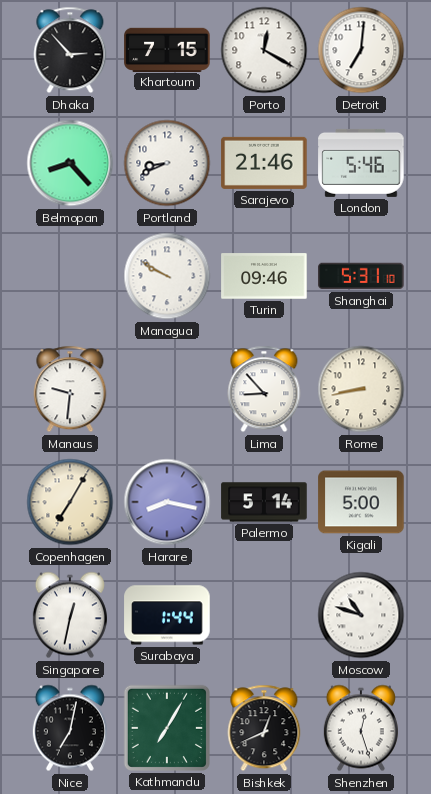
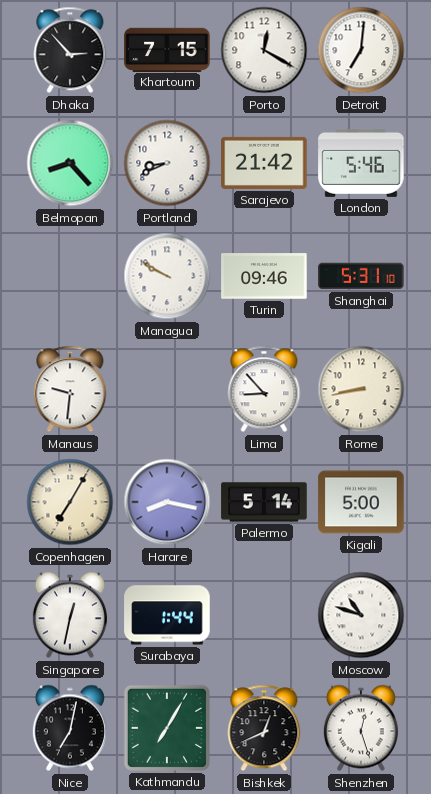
Sarajevo: 21:46 -> 21:42 (264, 163)
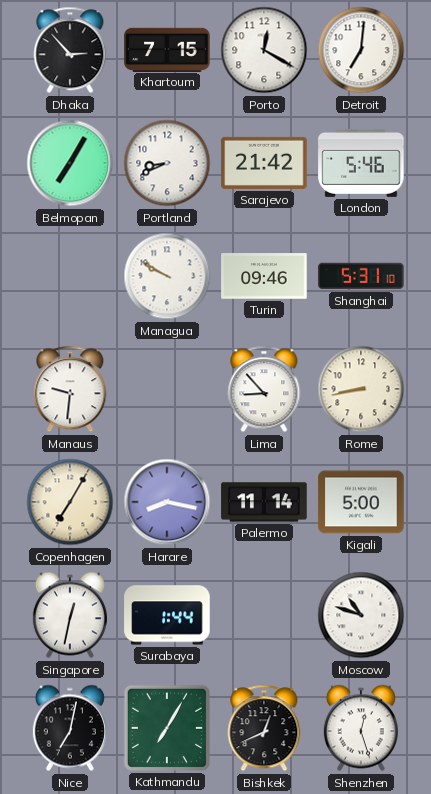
Belmopan: 8:23 -> 7:05 (70, 163)
Palermo: 5:14 -> 11:14 (264, 502)
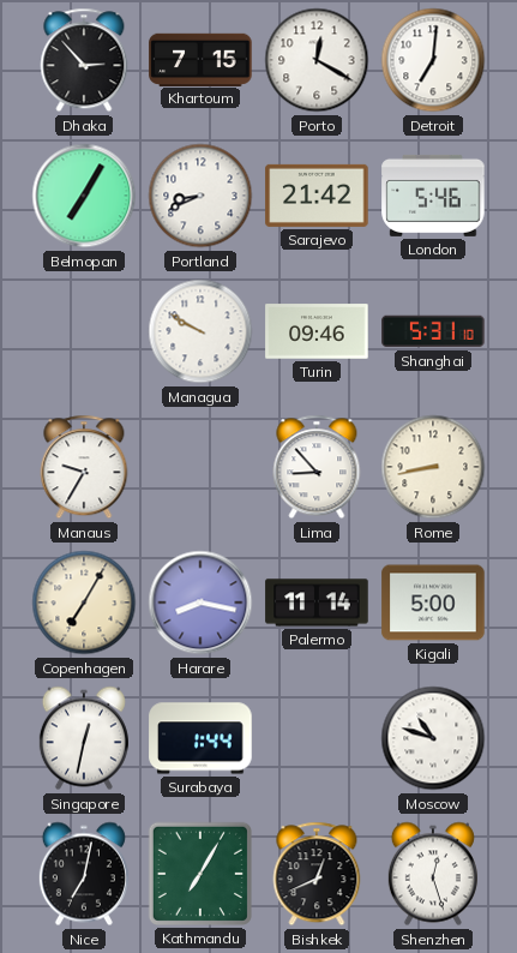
Manaus: 9:31 -> 9:35 (84, 467)
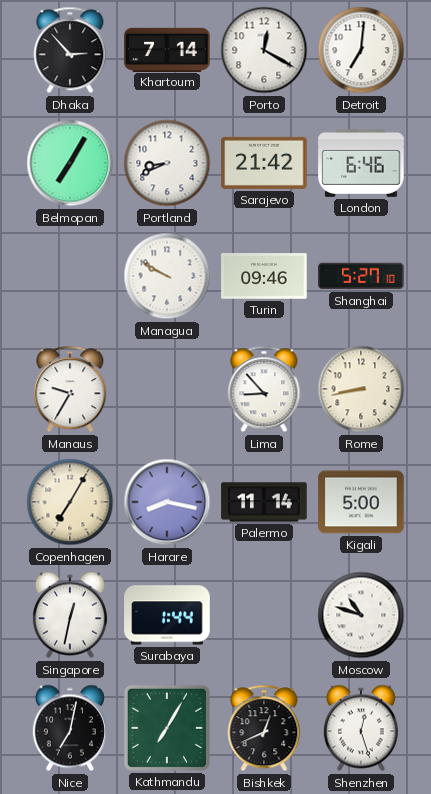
Khartoum: 7:15 -> 7:14 (167, 49)
London: 5:46 -> 6:46 (361, 163)
Shanghai: 5:31 -> 5:27 (361, 276)
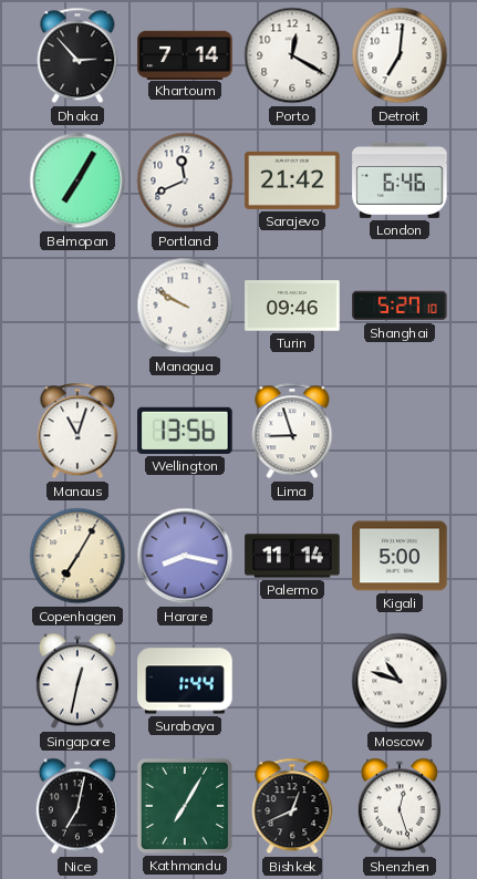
Portland: 8:41 -> 11:41 (185, 180)
Manaus: 9:35 -> 11:03 (77, 431)
Wellington: none -> 13:56 (185, 431)
Lima: 8:53 -> 8:57 (292, 431)
Rome: 8:43 -> none (361, 389)
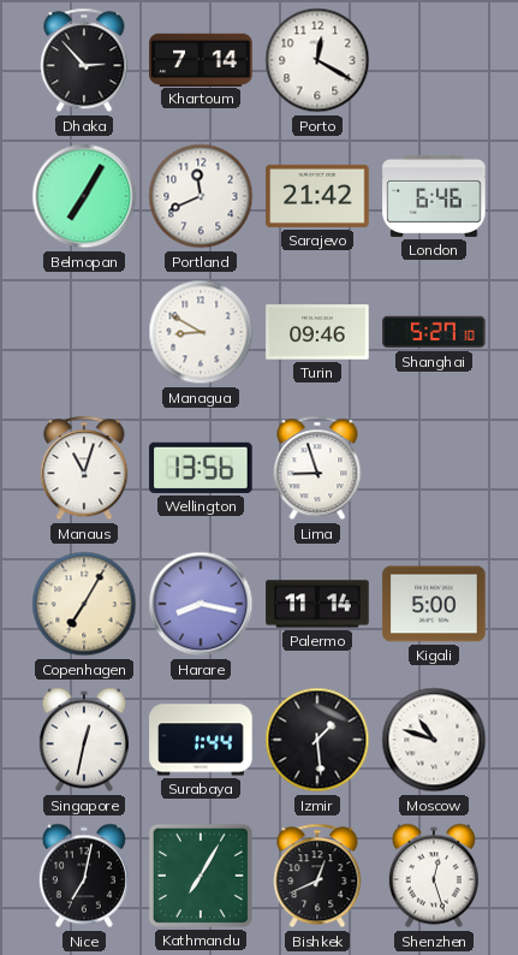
Detroit: 7:01 -> none (400, 55)
Managua: 9:50 -> 8:50 (201, 332)
Izmir: none -> 1:29 (317, 740)
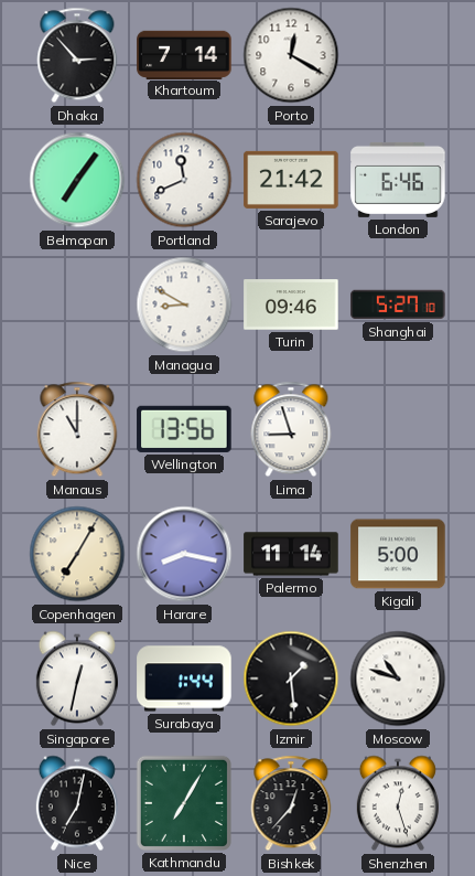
Belmopan: 7:05 -> 7:06 (77, 180)
Manaus: 11:03 -> 11:00 (77, 429)
Bishkek: 12:41 -> 12:37 (291, 803)
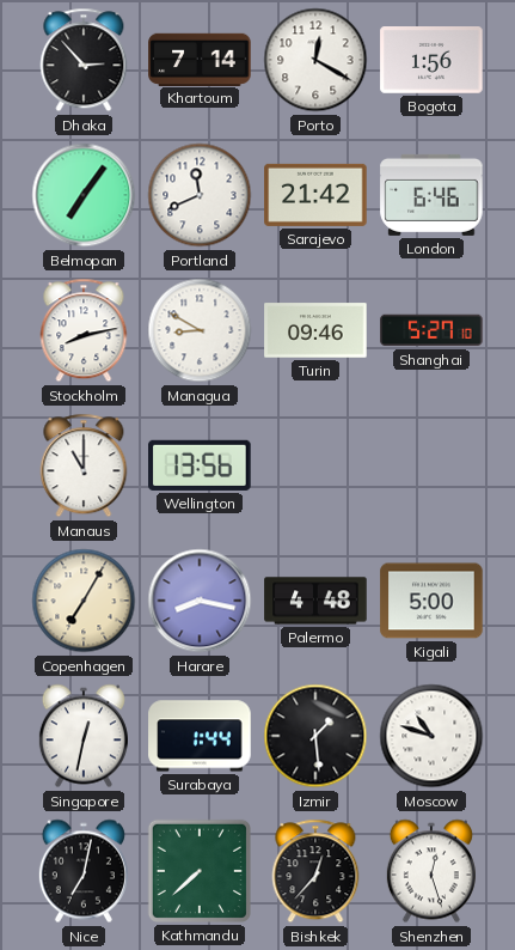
Bogota: none -> 1:56 (431, 61)
Stockholm: none -> 8:13 (84, 330)
Lima: 8:57 -> none (291, 429)
Palermo: 11:14 -> 4:48 (315, 601)
Kathmandu: 7:05 -> 7:38 (200, 871)
